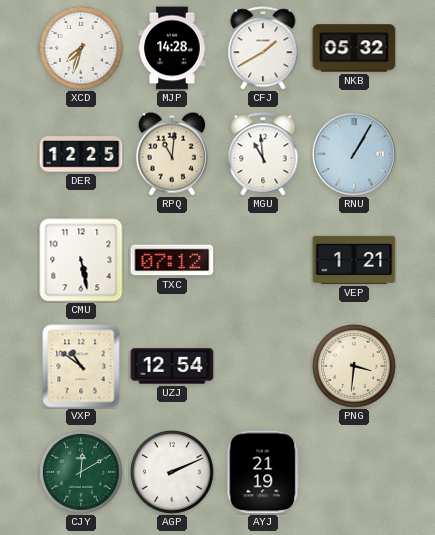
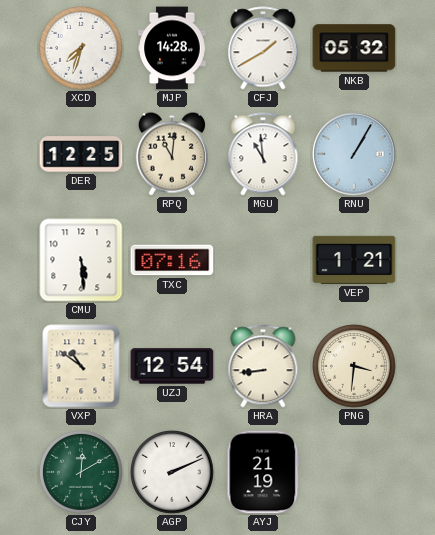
CMU: 5:28 -> 5:29 (81, 260)
TXC: 07:12 -> 07:16 (172, 260)
HRA: none -> 8:44 (263, 366)
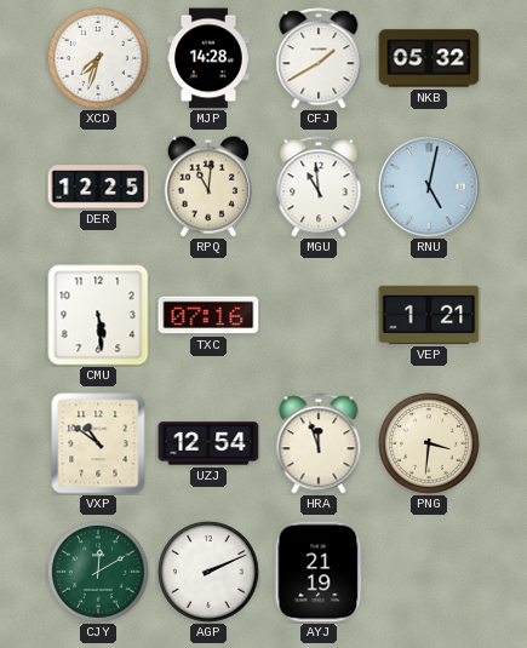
RNU: 1:05 -> 5:02 (429, 187)
HRA: 8:44 -> 11:57 (319, 443)
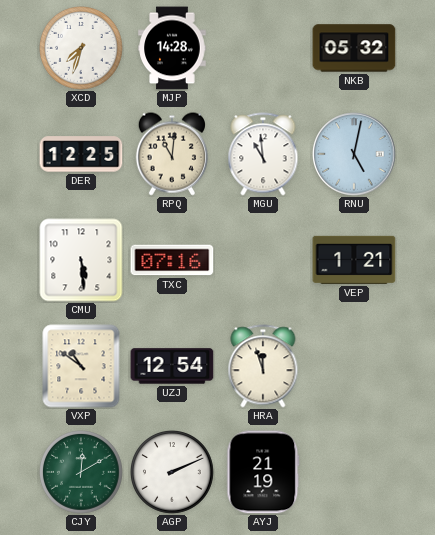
CFJ: 1:40 -> none (319, 58)
PNG: 3:31 -> none (429, 443)
